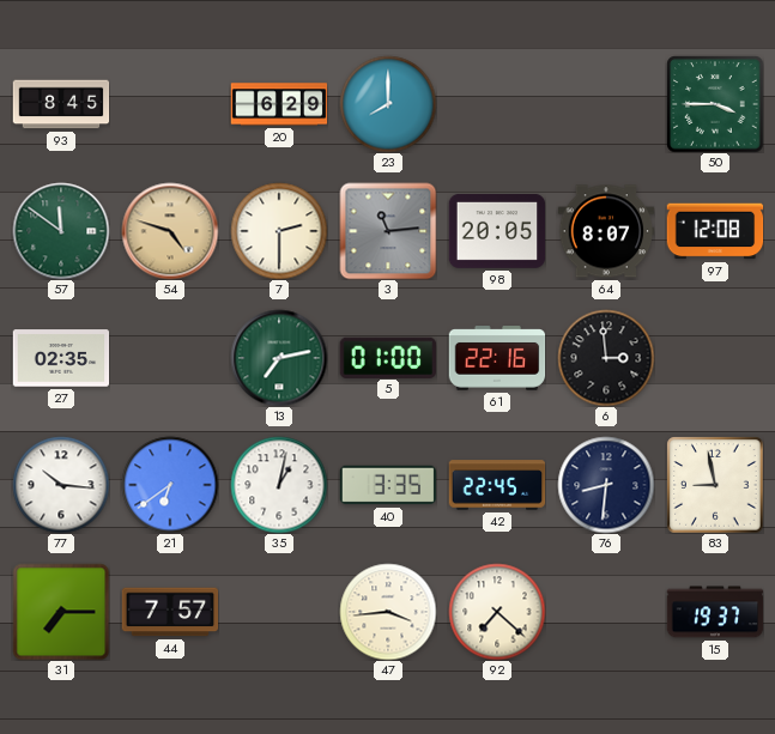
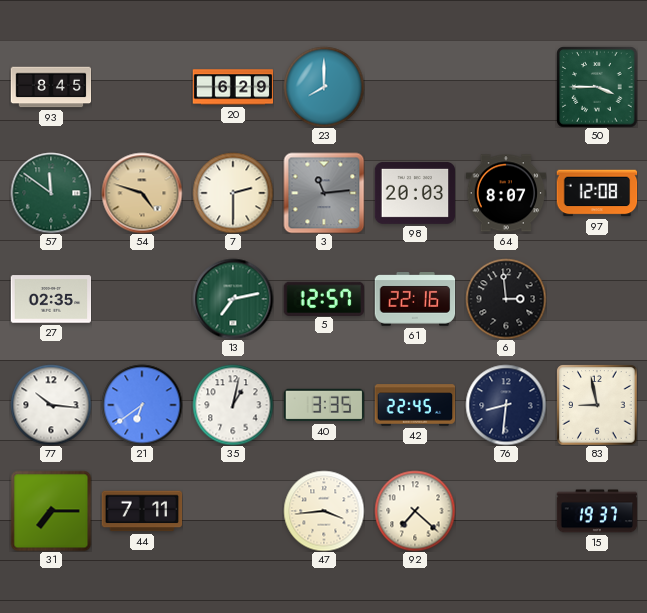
98: 20:05 -> 20:03 (415, 193)
5: 01:00 -> 12:57 (323, 298)
44: 7:57 -> 7:11 (142, 511)
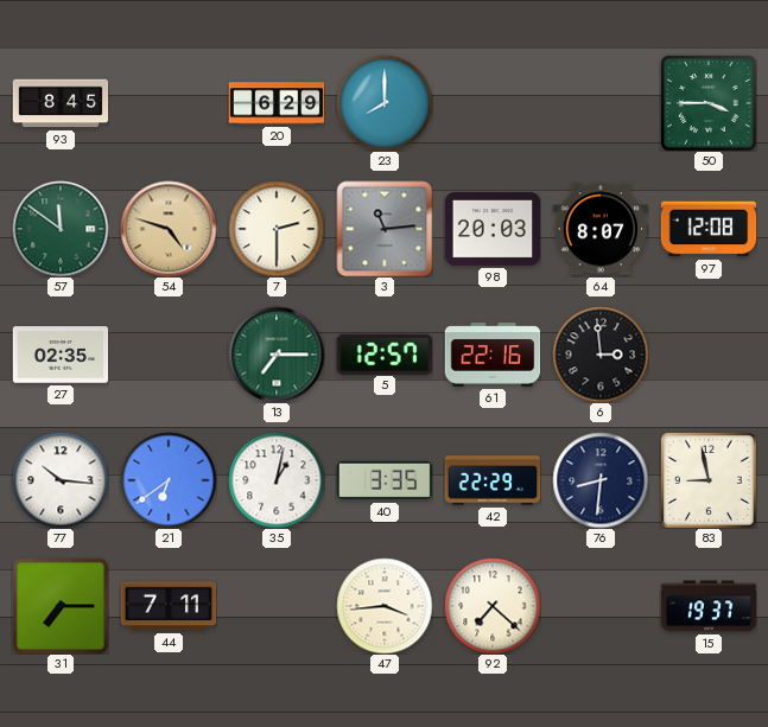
13: 7:13 -> 7:15 (277, 355)
42: 22:45 -> 22:29 (493, 480)
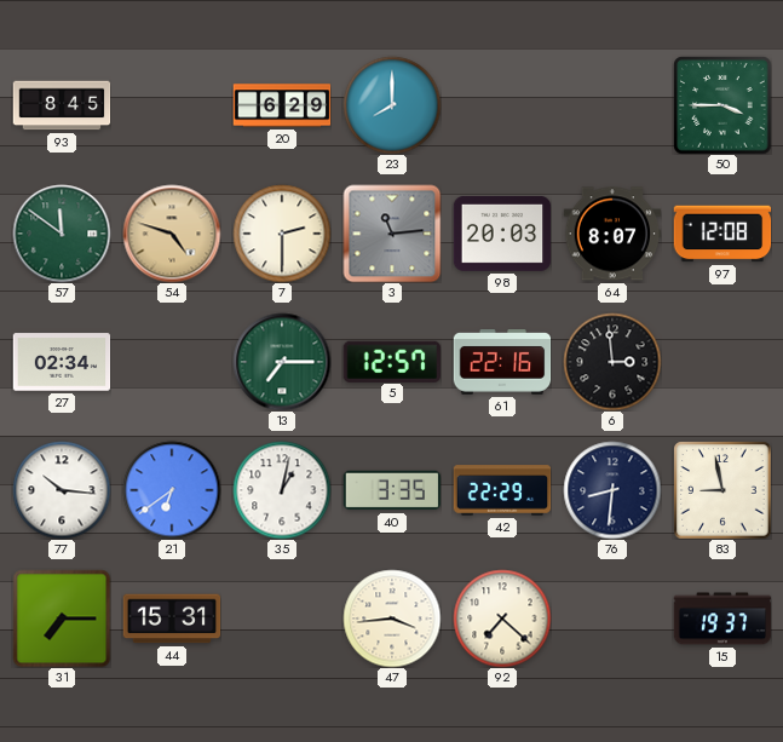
27: 02:35 -> 02:34 (62, 362)
44: 7:11 -> 15:31 (172, 619)
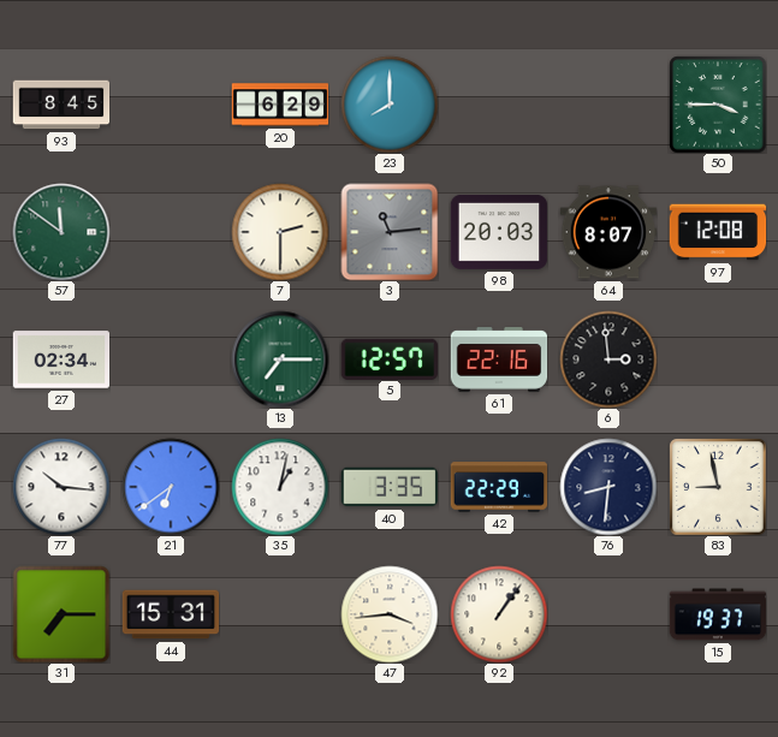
54: 4:48 -> none (172, 234)
92: 7:22 -> 1:06 (499, 614)
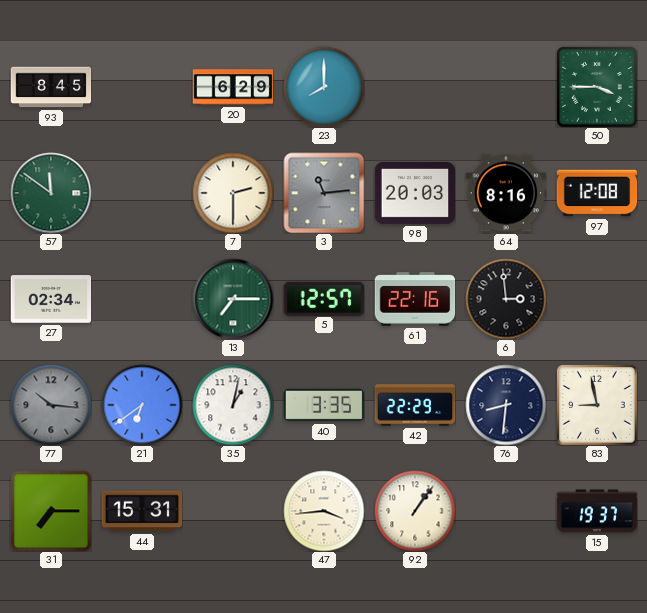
64: 8:07 -> 8:16 (506, 193)
77 dial: white -> grey (51, 405)
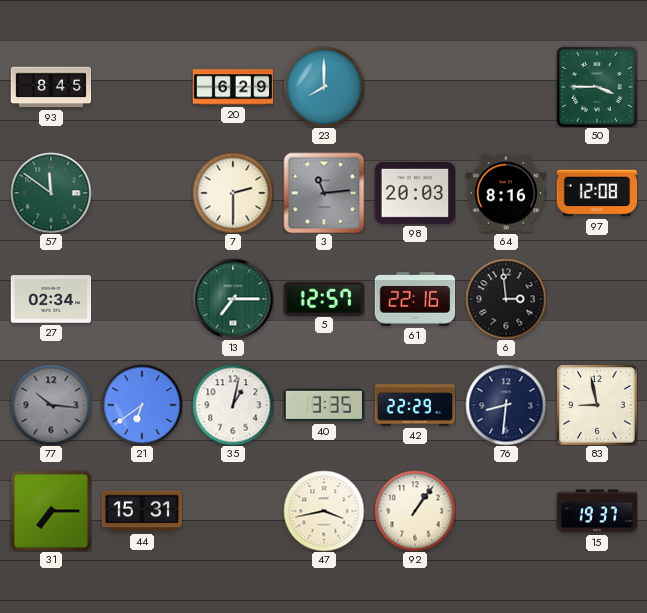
47: 3:44 -> 3:43 (324, 511)
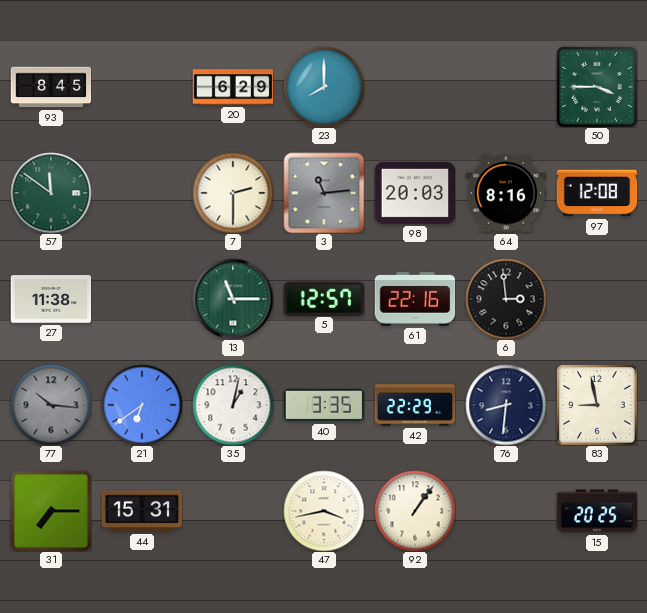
27: 02:34 -> 11:38 (51, 299)
13: 7:15 -> 11:15 (233, 299)
15: 19:37 -> 20:25 (597, 511)
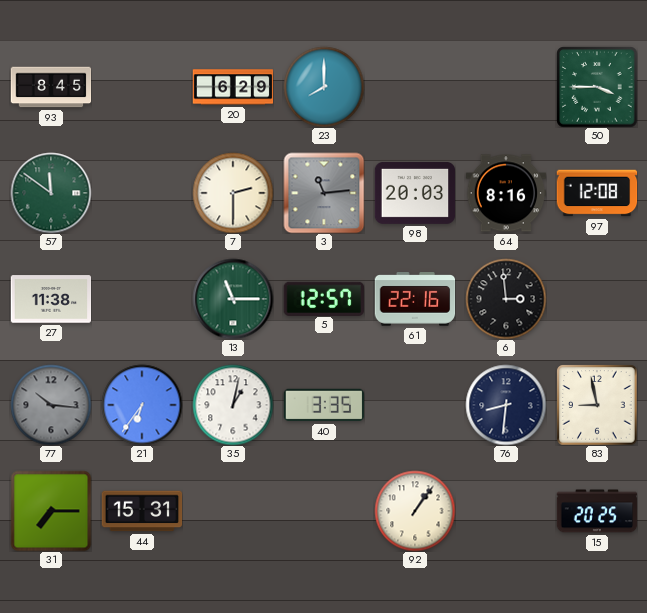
21: 6:39 -> 6:36 (142, 405)
42: 22:29 -> none (415, 405)
47: 3:43 -> none (324, 511)
